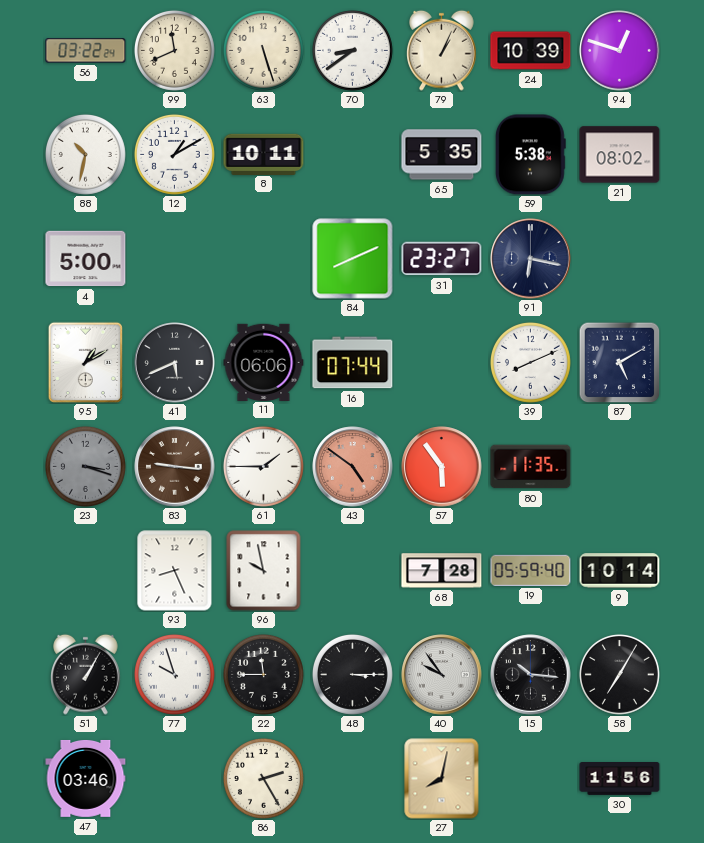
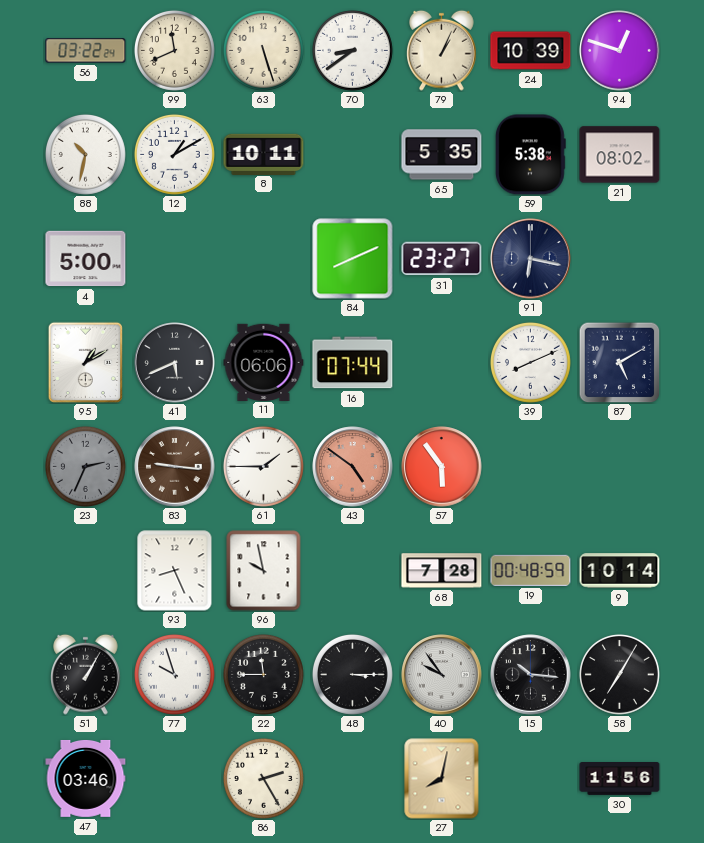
23: 3:18 -> 2:34 (85, 466)
80: 11:35 -> none (531, 467)
19: 05:59 -> 00:48 (531, 570)
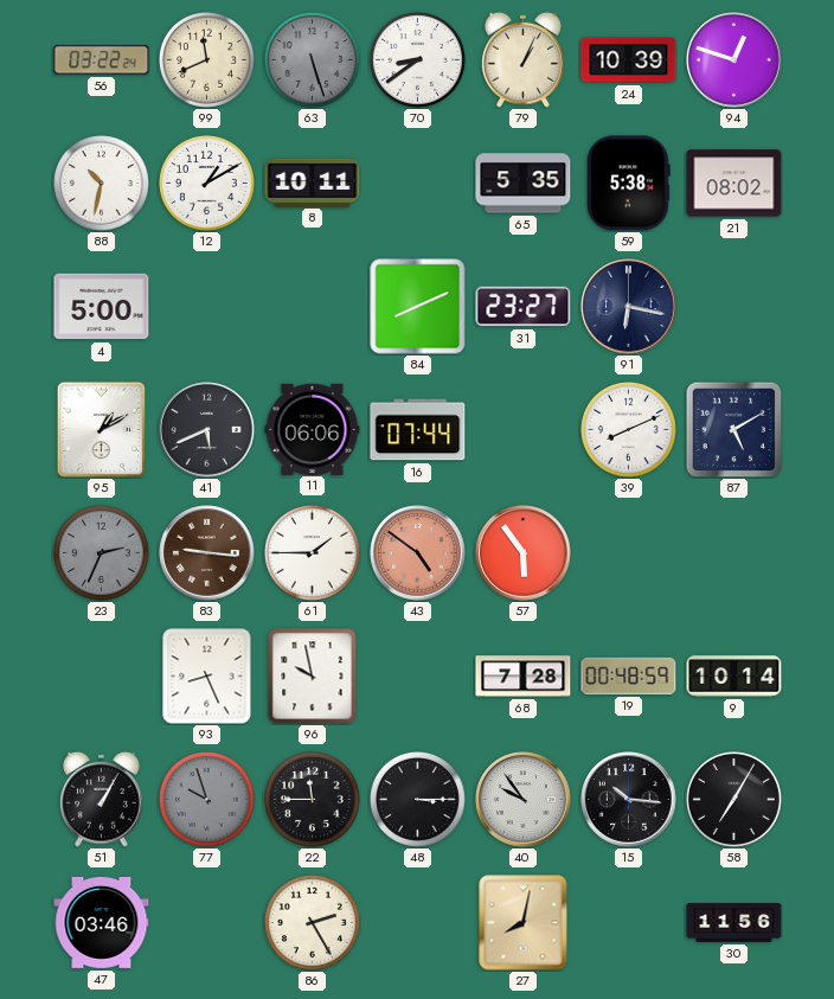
63 dial: cream -> grey (312, 59)
77 dial: white -> grey (206, 799)
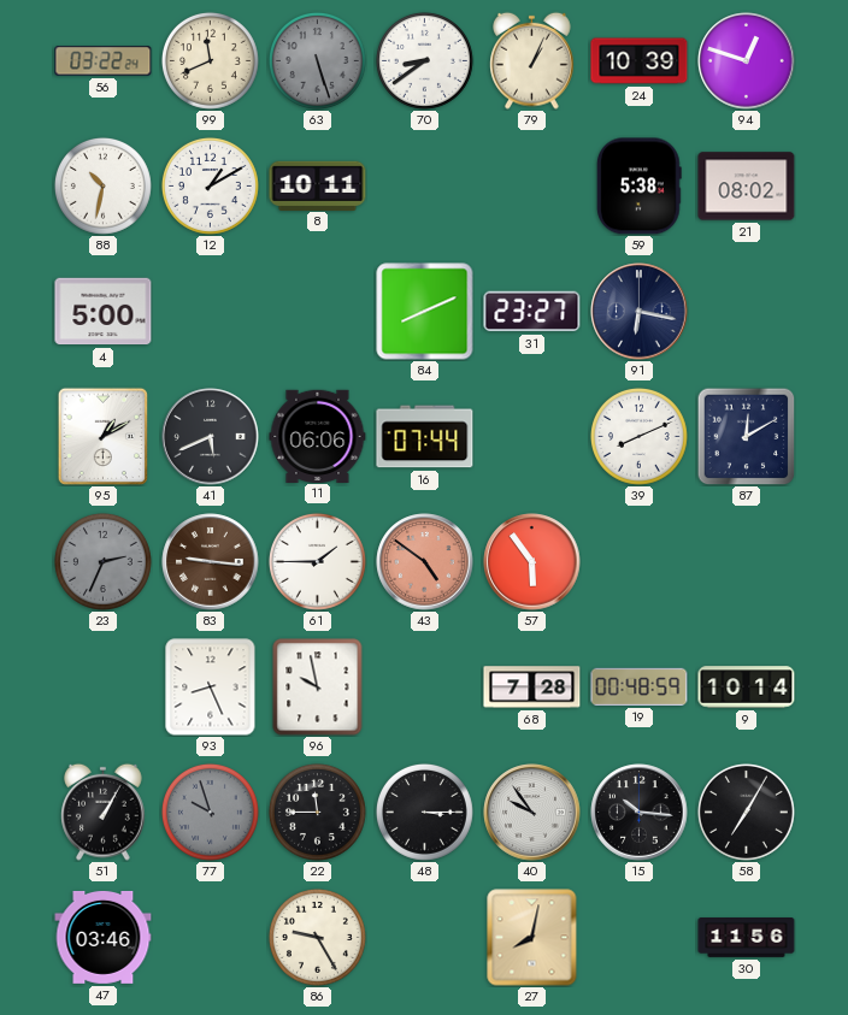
65: 5:35 -> none (524, 184)
87: 5:10 -> 12:10 (746, 436)
86: 2:25 -> 9:25 (317, 937)
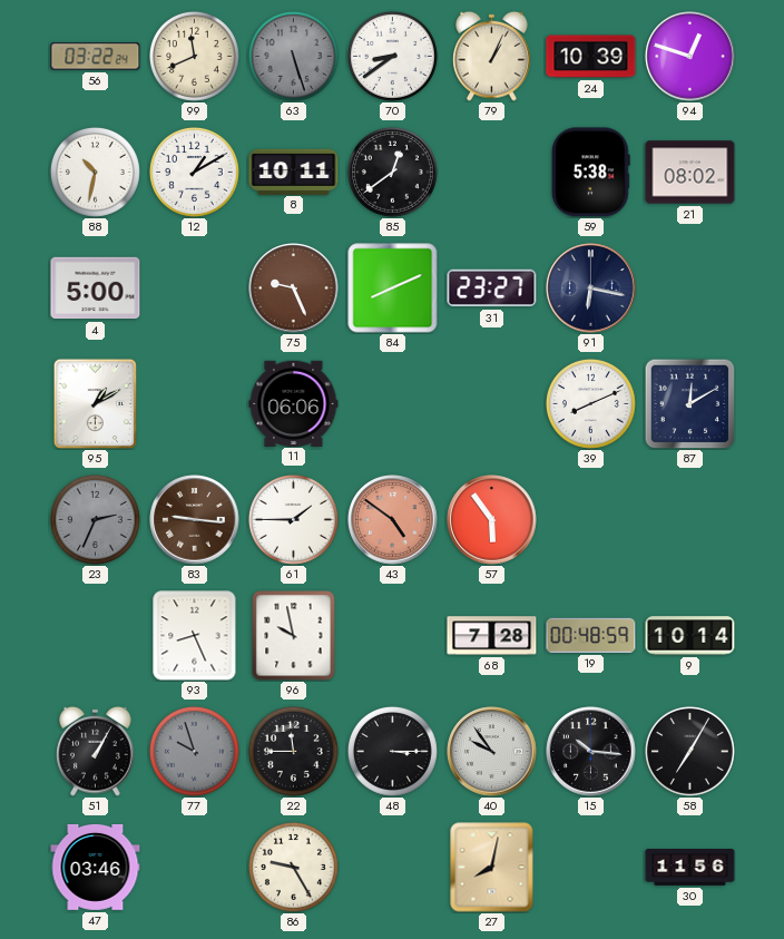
85: none -> 12:39 (392, 172)
75: none -> 9:26 (294, 288)
41: 5:41 -> none (211, 437)
16: 07:44 -> none (425, 437)
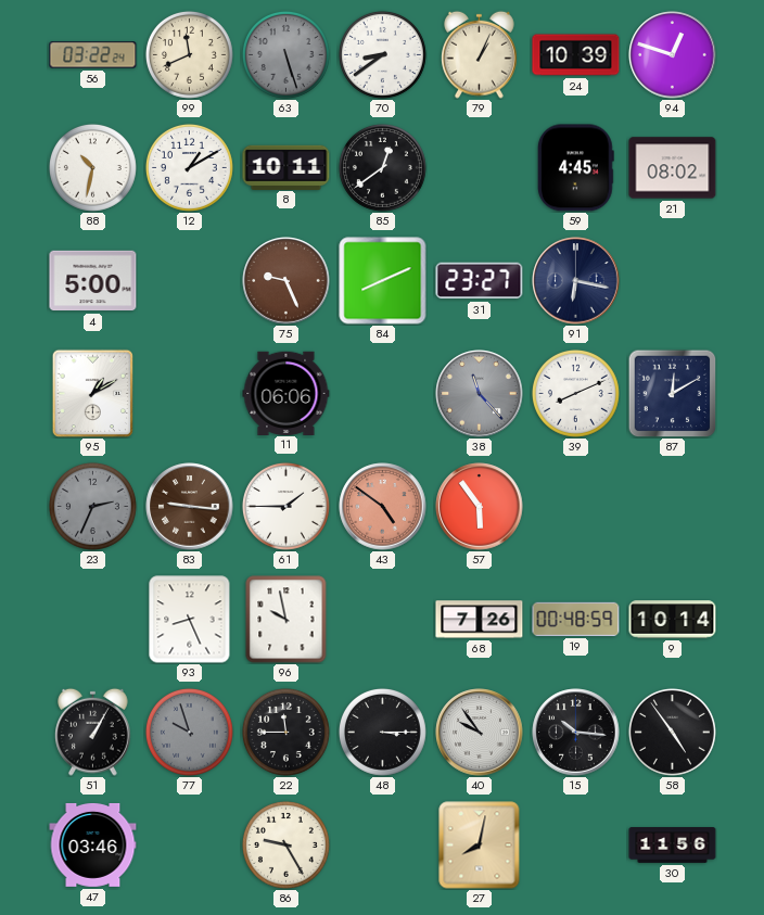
59: 5:38 -> 4:45 (575, 168)
38: none -> 11:23 (480, 394)
68: 7:28 -> 7:26 (480, 620)
58: 7:05 -> 4:54 (672, 732)
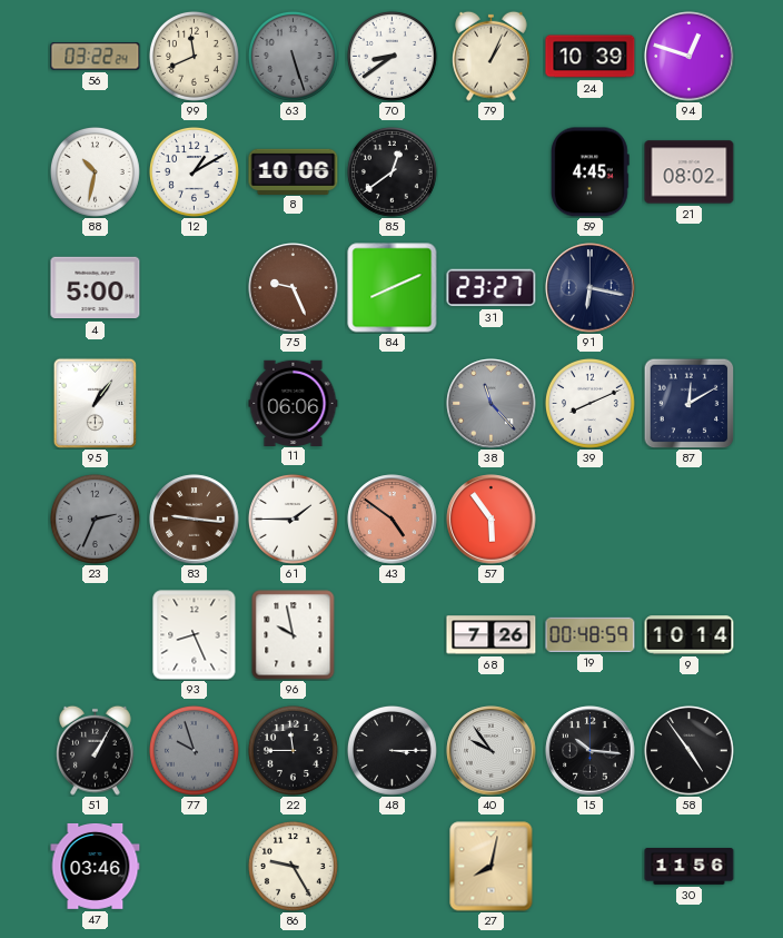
8: 10:11 -> 10:06 (294, 171)
95: 1:10 -> 1:06 (95, 403)
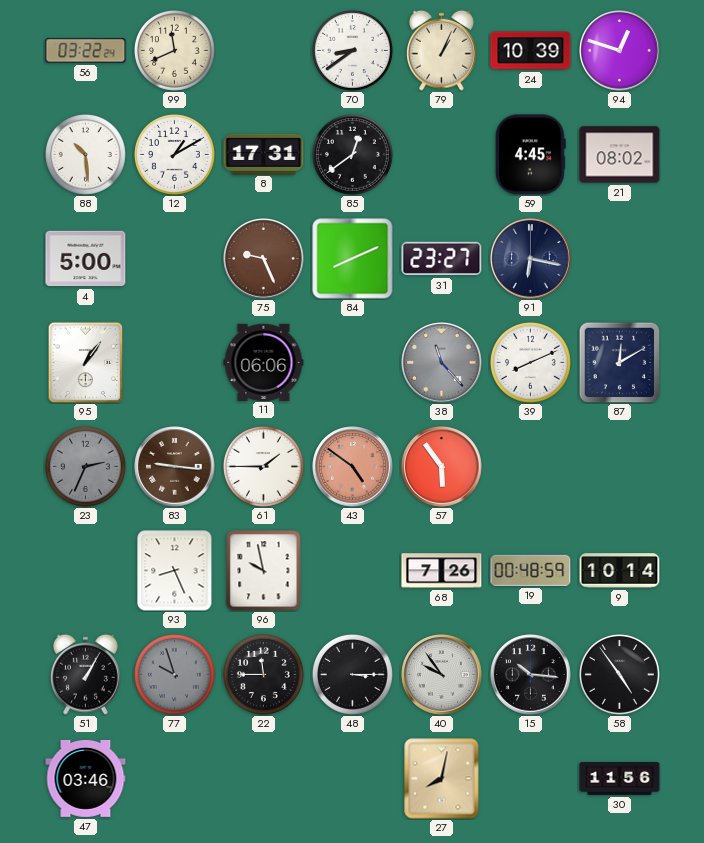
63: 5:27 -> none (293, 56)
88: 10:32 -> 10:29 (85, 154)
8: 10:06 -> 17:31 (264, 154)
86: 9:25 -> none (293, 866)
